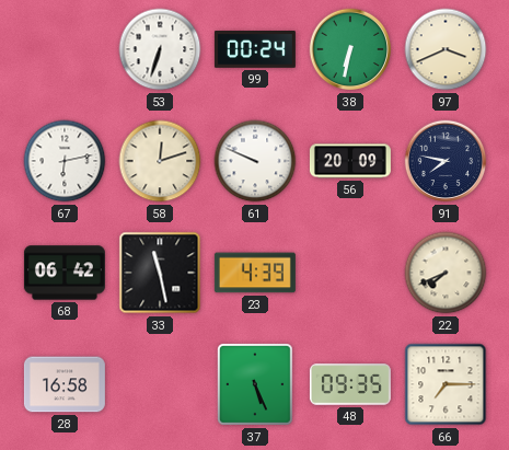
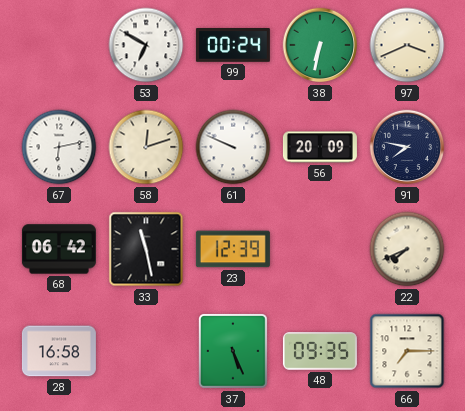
53: 6:33 -> 6:50 (146, 45)
23: 4:39 -> 12:39 (233, 249)
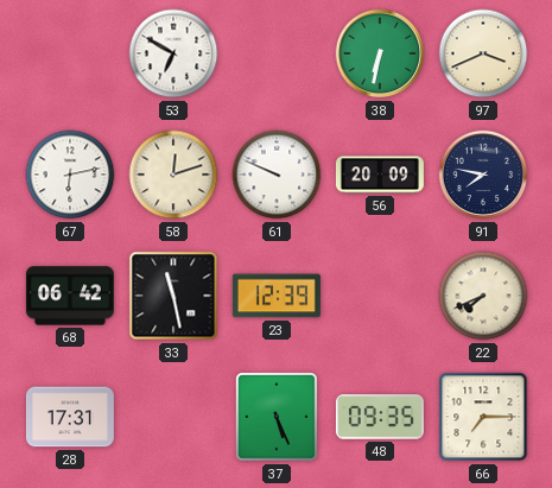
99: 00:24 -> none (233, 46)
28: 16:58 -> 17:31 (70, 417)
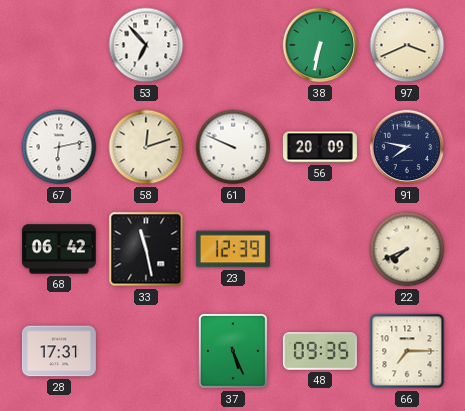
53: 6:50 -> 6:53 (146, 45)
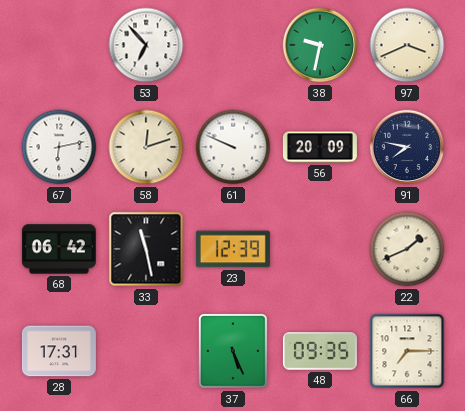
38: 6:32 -> 9:32 (320, 45)
22: 7:41 -> 1:41 (407, 249)
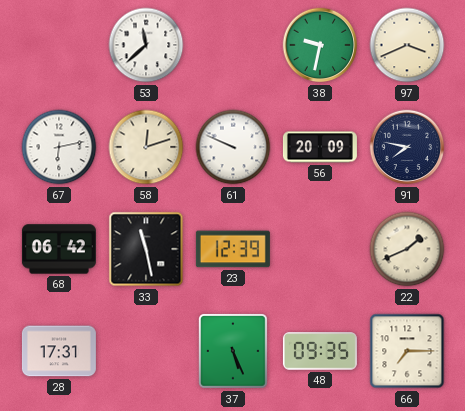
53: 6:53 -> 11:38 (146, 45)
